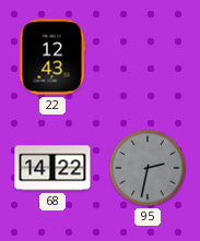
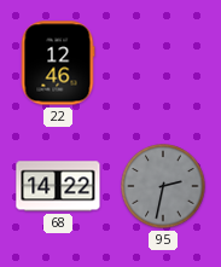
22: 12:43 -> 12:46 (58, 63)
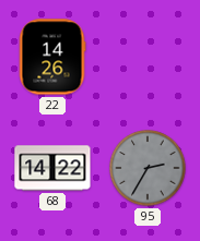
22: 12:46 -> 14:26 (52, 57)
95: 2:32 -> 2:35 (148, 168)
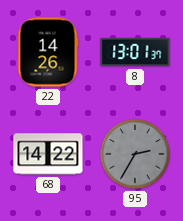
8: none -> 13:01 (135, 52)
